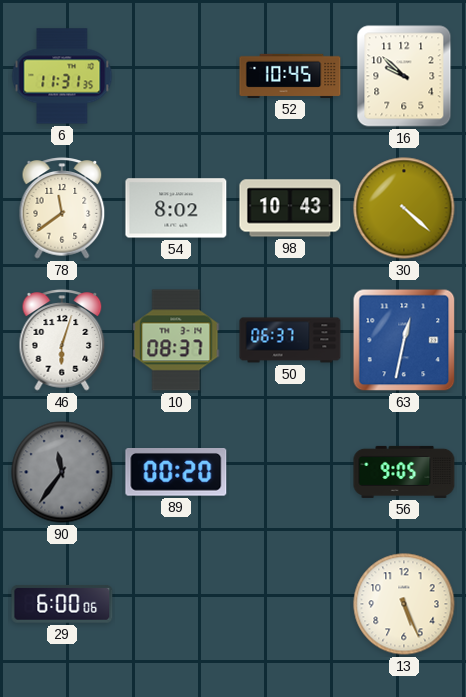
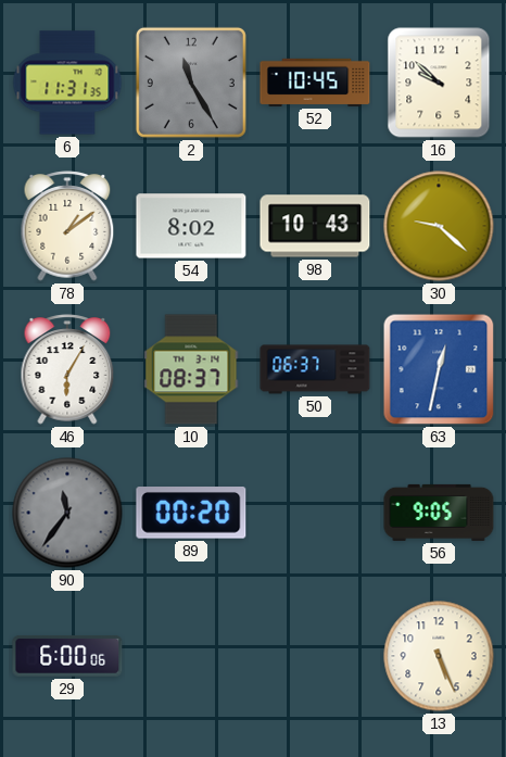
2: none -> 11:25 (191, 83)
78: 11:39 -> 1:09 (67, 226)
30: 4:22 -> 9:22 (439, 226)
46: 6:03 -> 6:05 (67, 369)
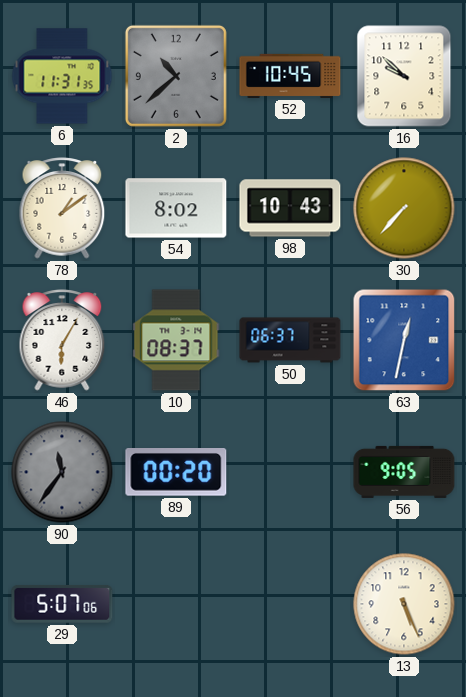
2: 11:25 -> 10:38 (176, 76)
30: 9:22 -> 7:37 (404, 208)
29: 6:00 -> 5:07 (62, 604)
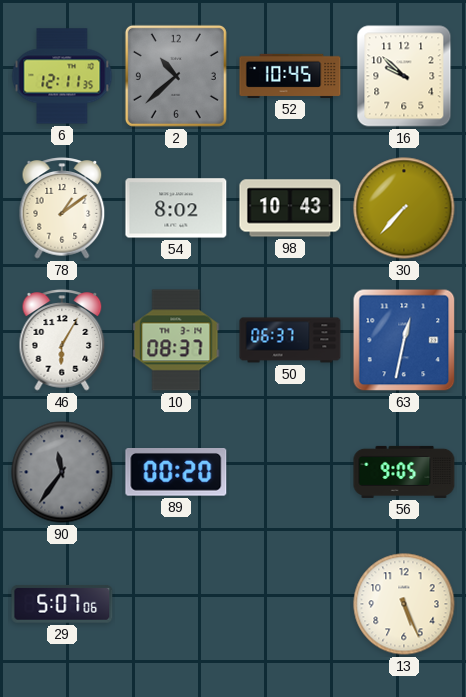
6: 11:31 -> 12:11 (62, 76)
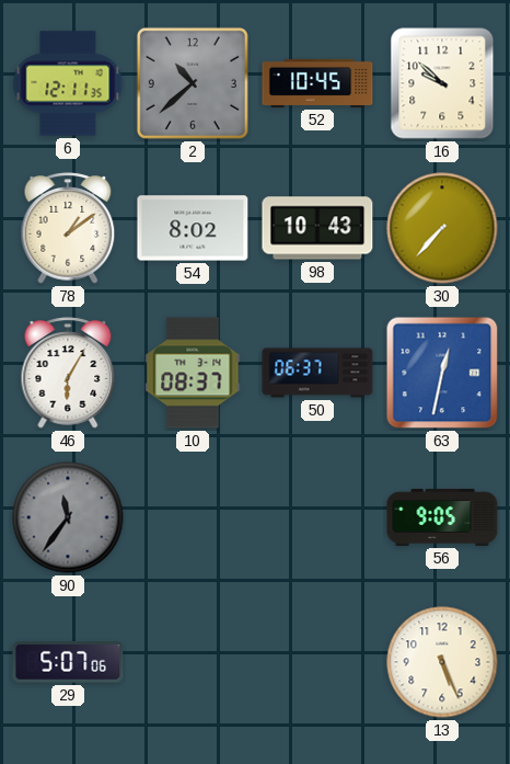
89: 00:20 -> none (176, 473)
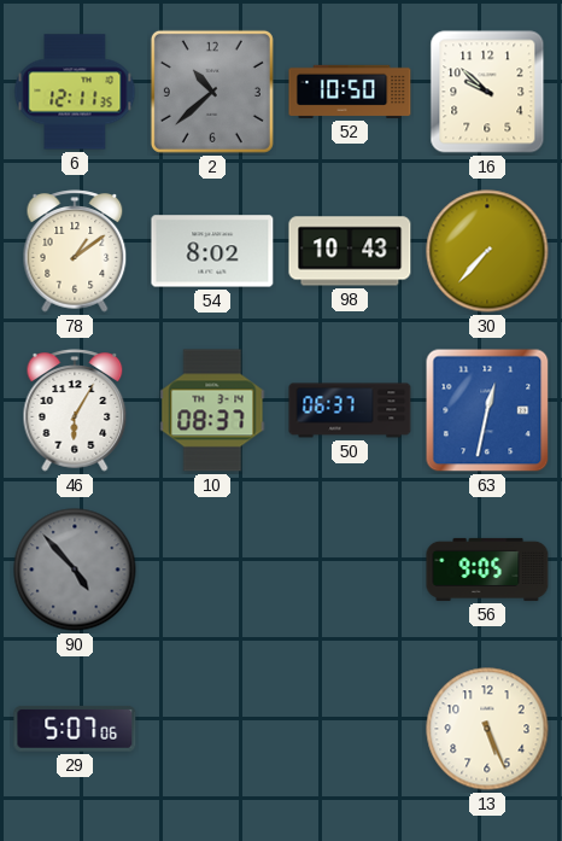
52: 10:45 -> 10:50 (350, 92)
90: 11:36 -> 4:53 (75, 570)
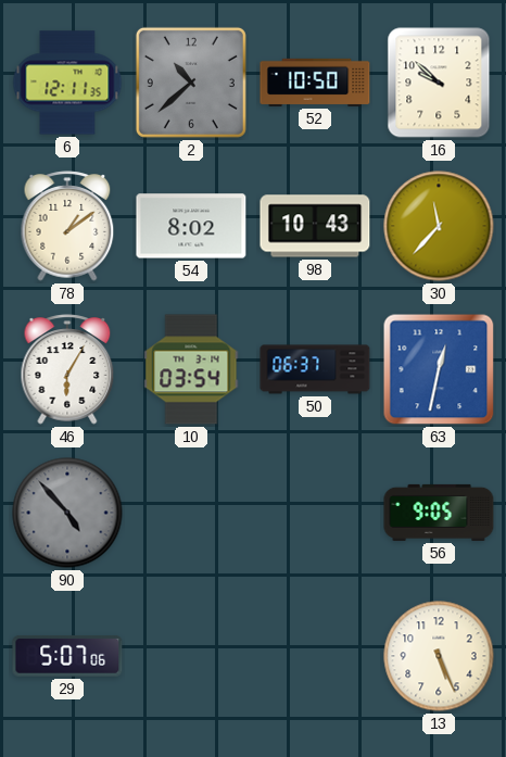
30: 7:37 -> 11:37 (439, 226)
10: 08:37 -> 03:54 (191, 369)
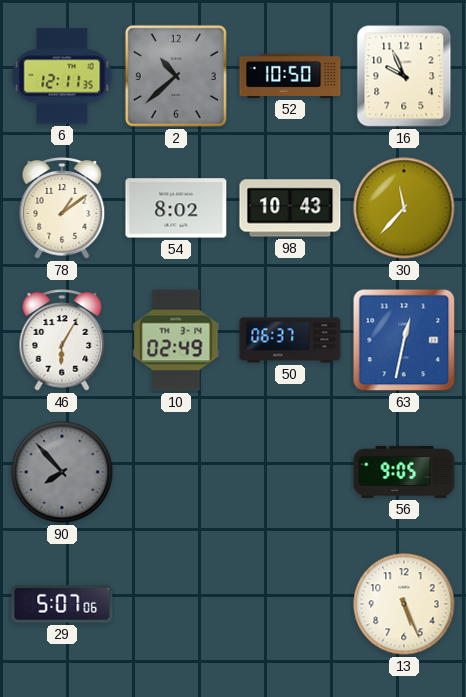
16: 9:52 -> 9:56 (404, 76)
10: 03:54 -> 02:49 (176, 340)
90: 4:53 -> 7:53 (62, 472)
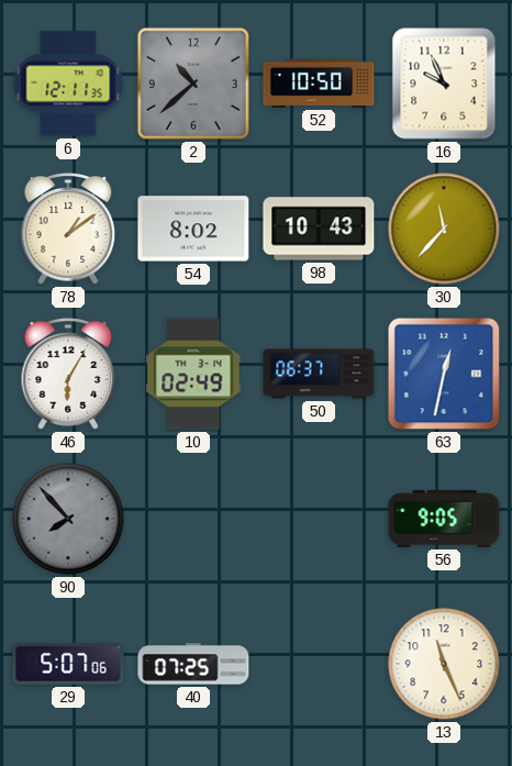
40: none -> 07:25 (193, 664)
13: 5:26 -> 11:26 (444, 664)
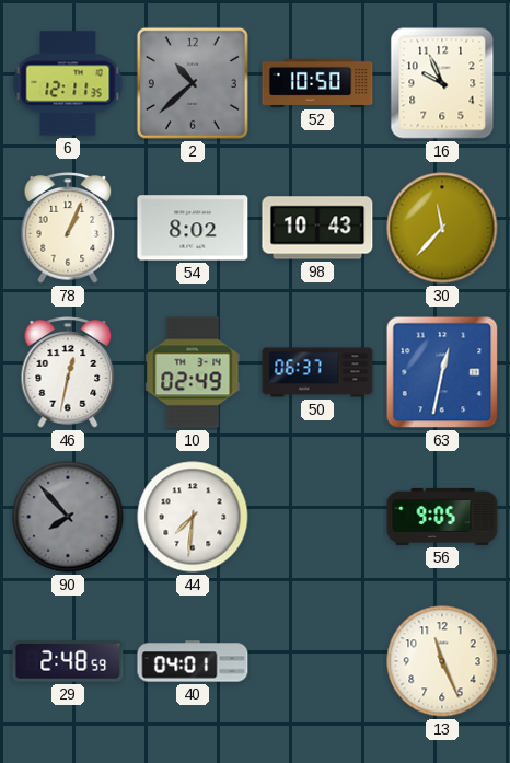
78: 1:09 -> 1:04 (68, 228)
46: 6:05 -> 12:32 (68, 372)
44: none -> 7:31 (193, 517)
29: 5:07 -> 2:48 (68, 661)
40: 07:25 -> 04:01 (193, 661)
